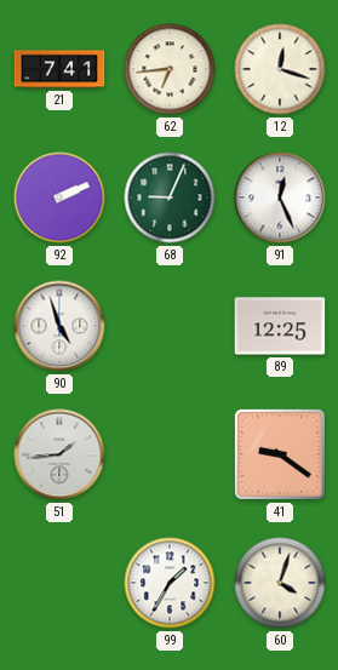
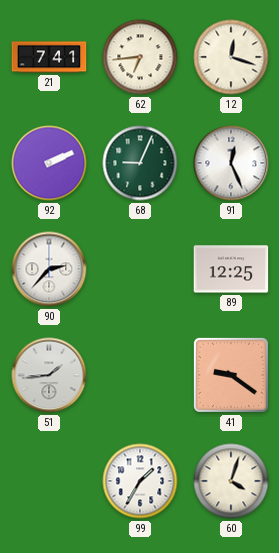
90: 4:57 -> 2:37 (49, 269)
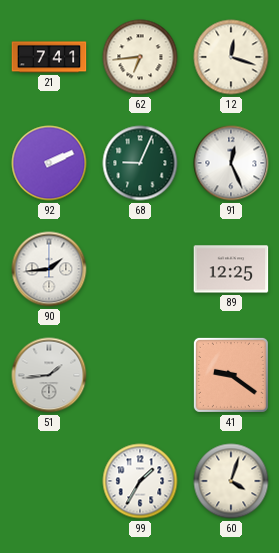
90: 2:37 -> 1:44 (49, 269)
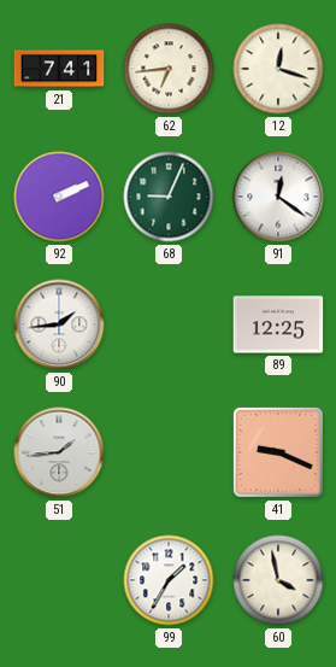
91: 12:26 -> 12:21 (278, 197)
41: 9:21 -> 9:19 (278, 452)
60: 4:03 -> 3:58 (278, 580)
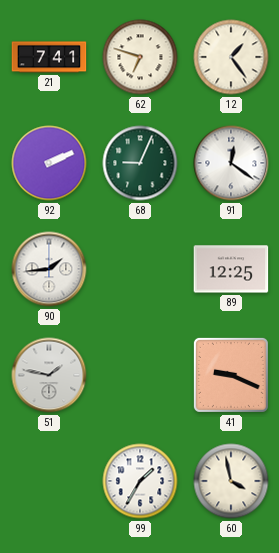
62: 6:44 -> 6:48 (140, 57)
12: 12:18 -> 1:24 (231, 57)
51: 1:44 -> 1:47 (49, 375)
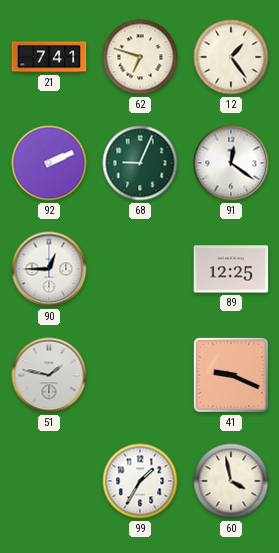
90: 1:44 -> 12:45 (49, 269)
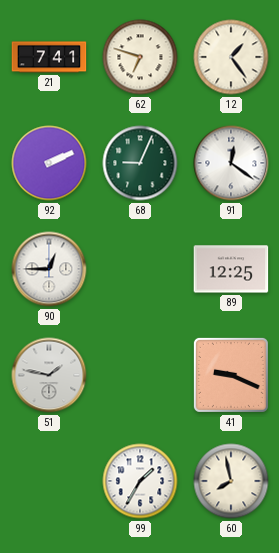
60: 3:58 -> 7:58 (231, 481)
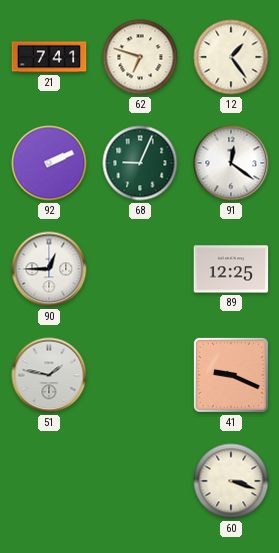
99: 1:35 -> none (140, 481)
60: 7:58 -> 3:18 (231, 481)
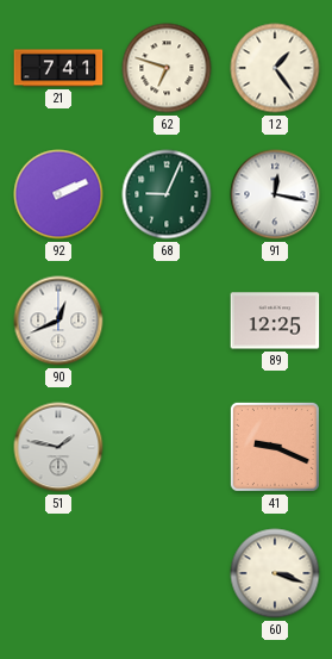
91: 12:21 -> 12:17 (275, 194)
90: 12:45 -> 12:41 (58, 321)
